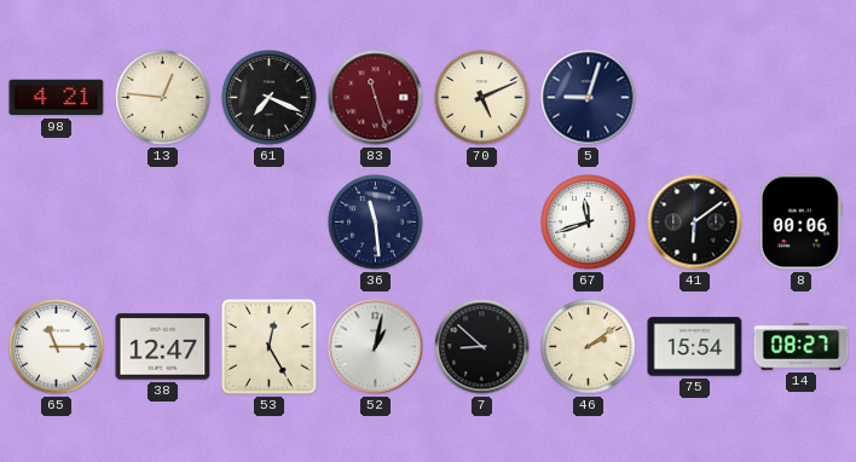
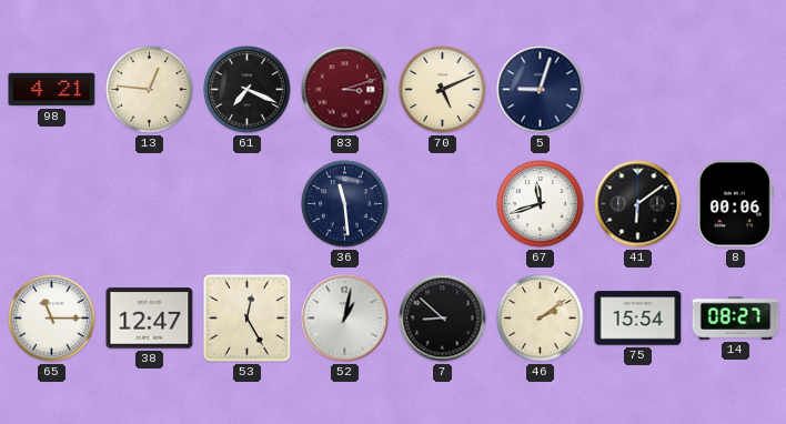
83: 11:27 -> 3:12 (345, 90)
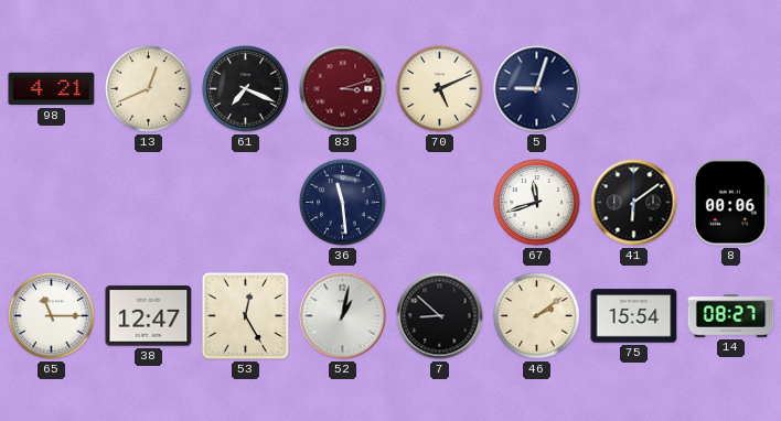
13: 12:46 -> 12:41 (149, 89)
